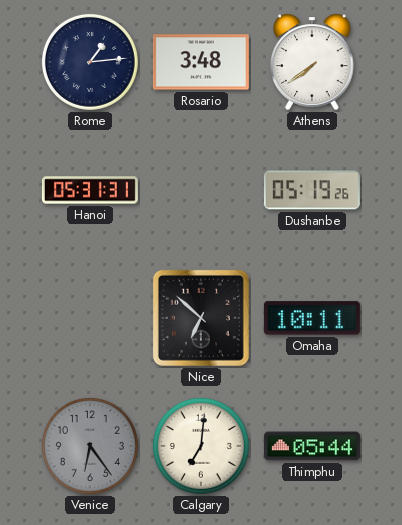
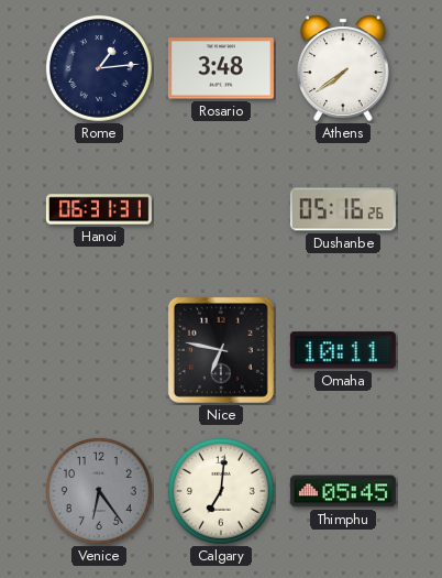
Hanoi: 05:31 -> 06:31 (99, 209)
Dushanbe: 05:19 -> 05:16 (343, 209)
Nice: 6:52 -> 6:47 (221, 350)
Thimphu: 05:44 -> 05:45 (343, 491)
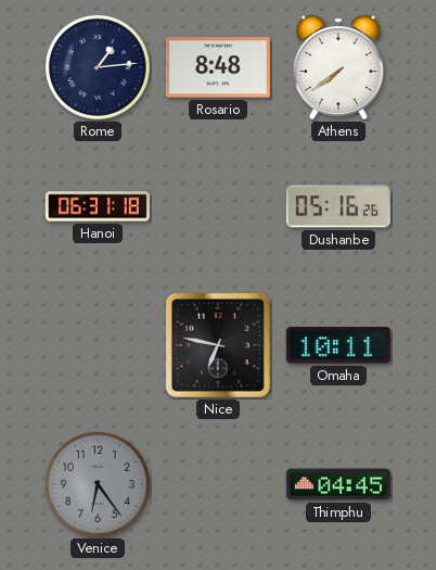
Rosario: 3:48 -> 8:48 (218, 67)
Hanoi: 06:31:31 -> 06:31:18 (98, 206)
Calgary: 7:01 -> none (221, 491)
Thimphu: 05:45 -> 04:45 (338, 484)
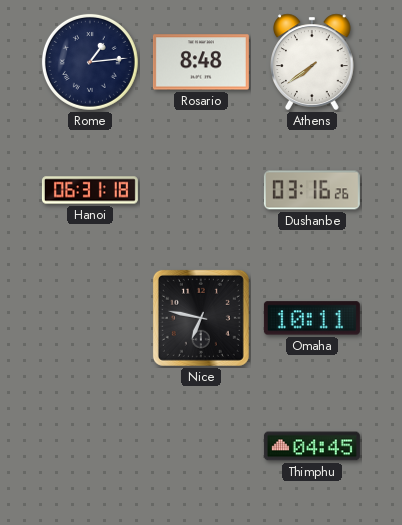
Dushanbe: 05:16 -> 03:16 (312, 190)
Venice: 6:24 -> none (98, 484)
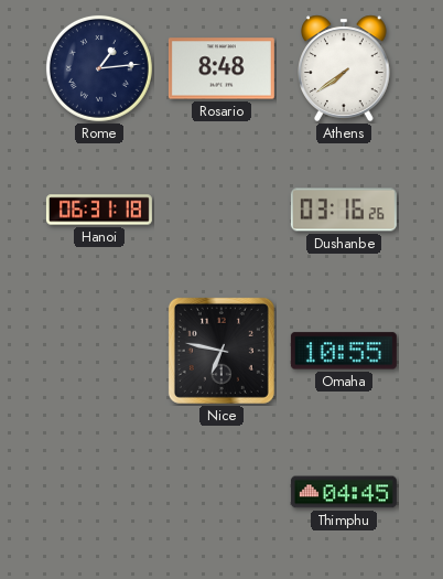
Omaha: 10:11 -> 10:55 (344, 351)
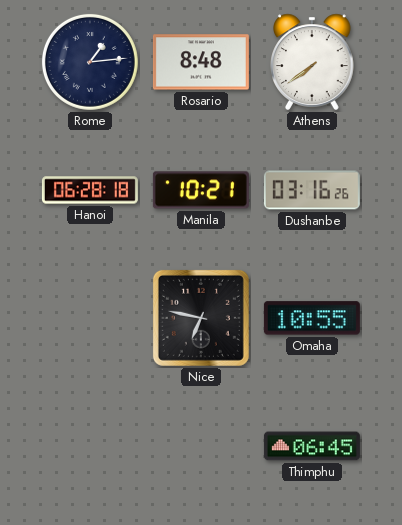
Hanoi: 06:31 -> 06:28 (90, 190)
Manila: none -> 10:21 (201, 190)
Thimphu: 04:45 -> 06:45 (312, 446)
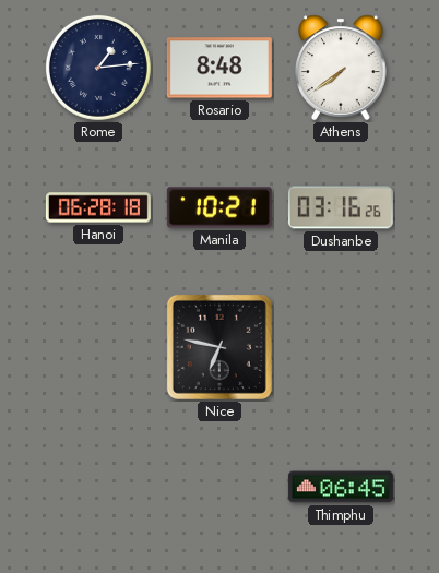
Omaha: 10:55 -> none (312, 318)
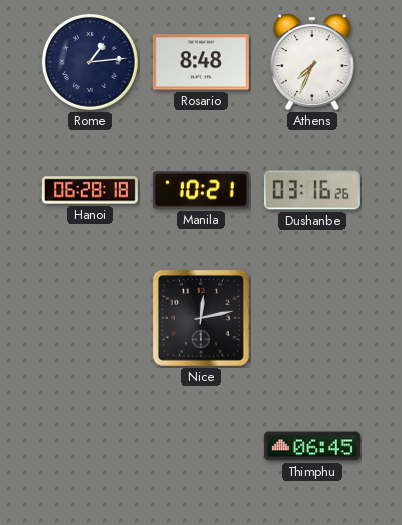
Athens: 7:39 -> 7:34 (313, 62)
Nice: 6:47 -> 12:13 (201, 318)
